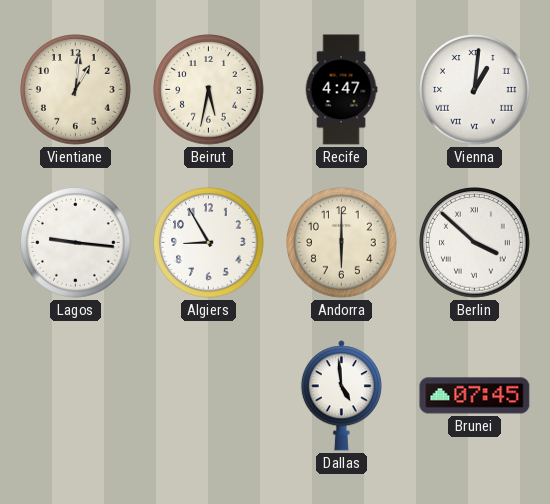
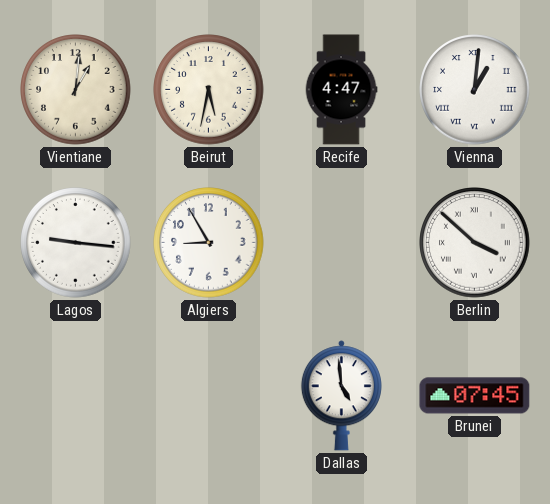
Andorra: 6:00 -> none (342, 243)
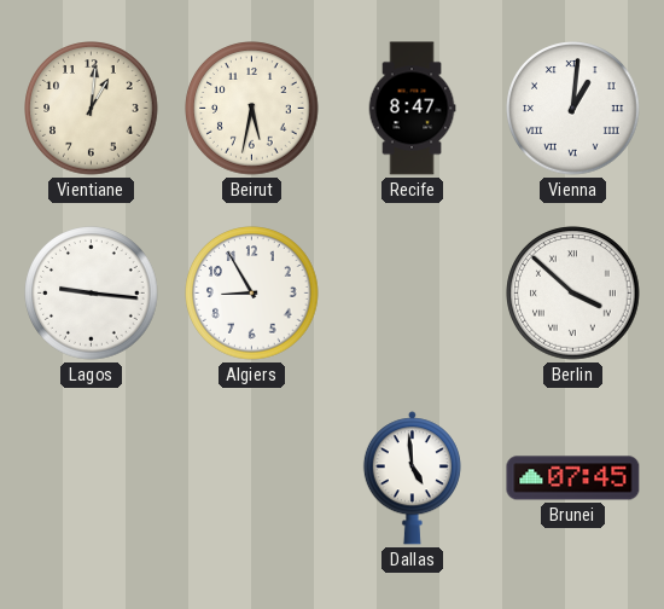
Recife: 4:47 -> 8:47 (412, 109)
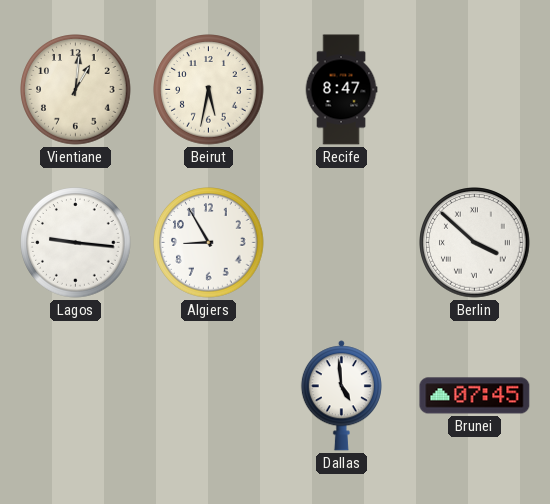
Vienna: 1:01 -> none (573, 109)
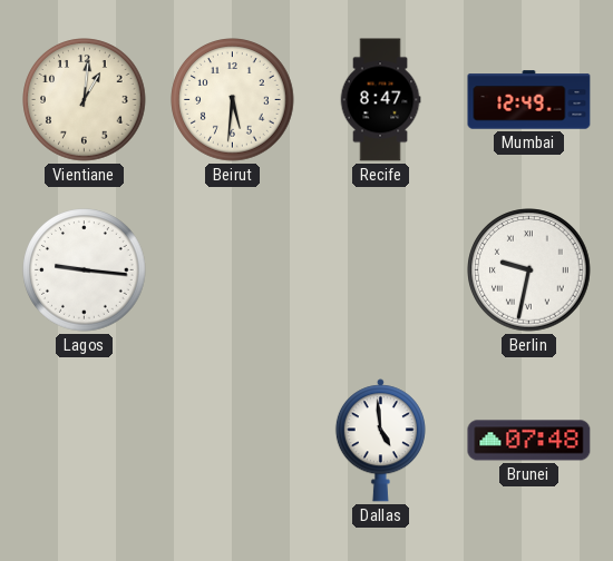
Beirut: 5:32 -> 5:31 (233, 100)
Mumbai: none -> 12:49 (529, 100)
Algiers: 8:55 -> none (209, 243)
Berlin: 3:52 -> 9:32 (529, 270)
Brunei: 07:45 -> 07:48 (529, 441)
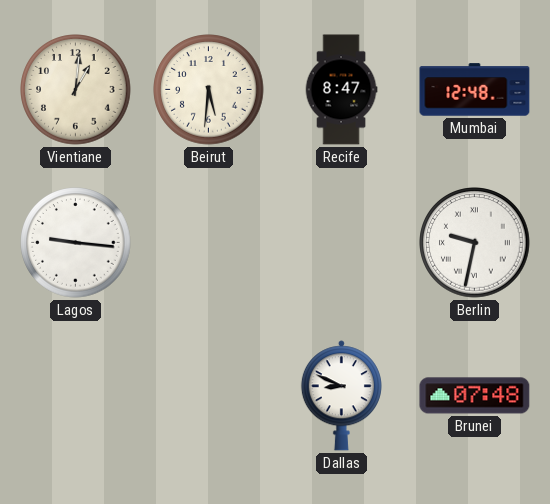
Mumbai: 12:49 -> 12:48 (475, 90)
Dallas: 4:59 -> 8:49 (341, 396)
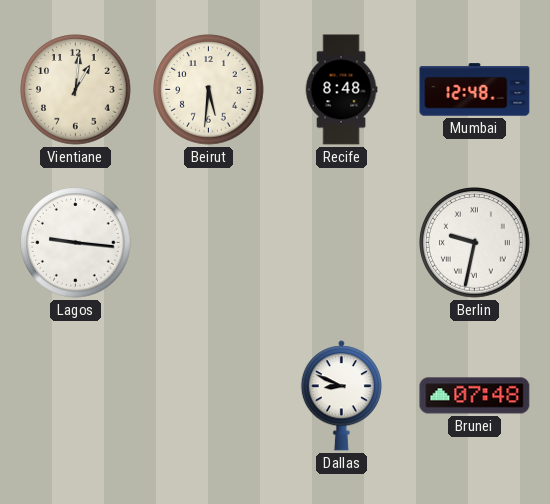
Recife: 8:47 -> 8:48 (341, 90)
